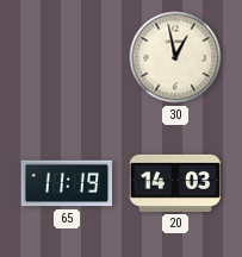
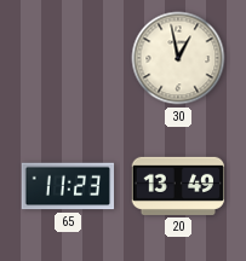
65: 11:19 -> 11:23 (68, 186)
20: 14:03 -> 13:49 (178, 186)
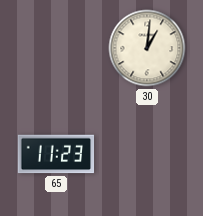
30: 12:58 -> 1:01 (147, 48)
20: 13:49 -> none (178, 186)
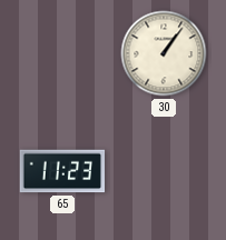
30: 1:01 -> 1:06 (164, 53)
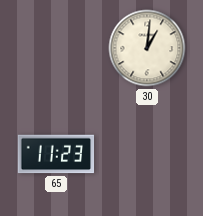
30: 1:06 -> 1:01 (147, 48)
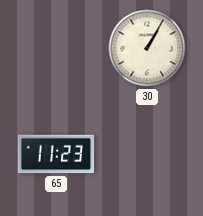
30: 1:01 -> 1:05 (147, 48)
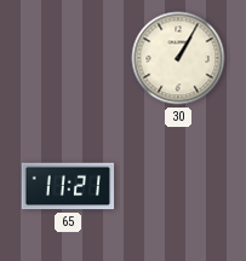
65: 11:23 -> 11:21 (68, 186)
